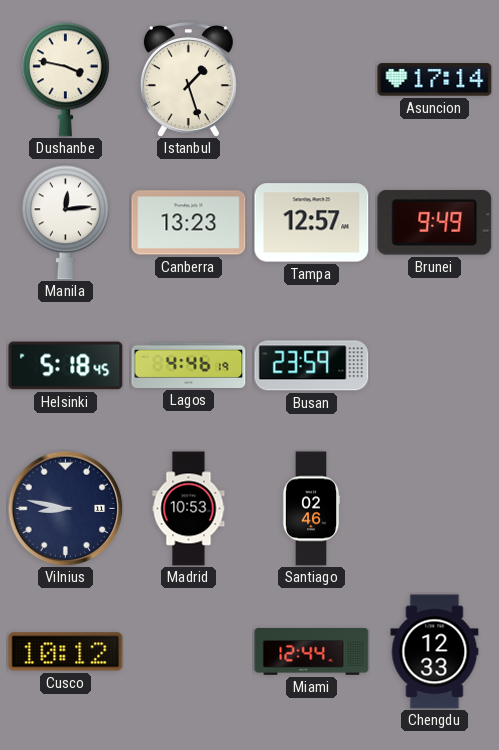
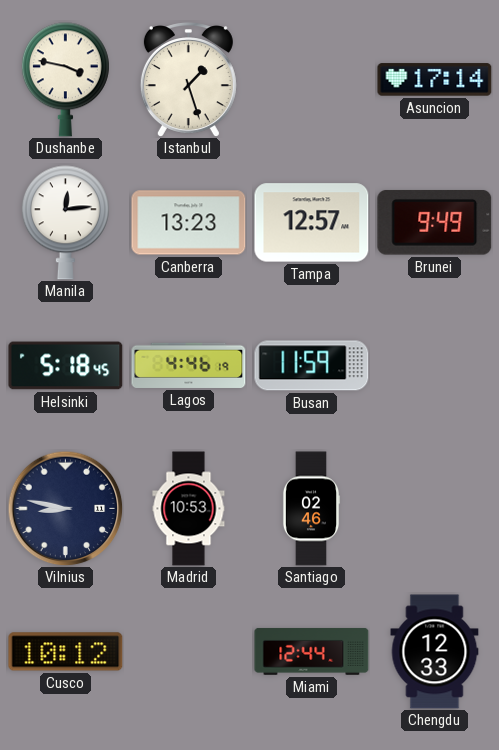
Busan: 23:59 -> 11:59 (312, 366)
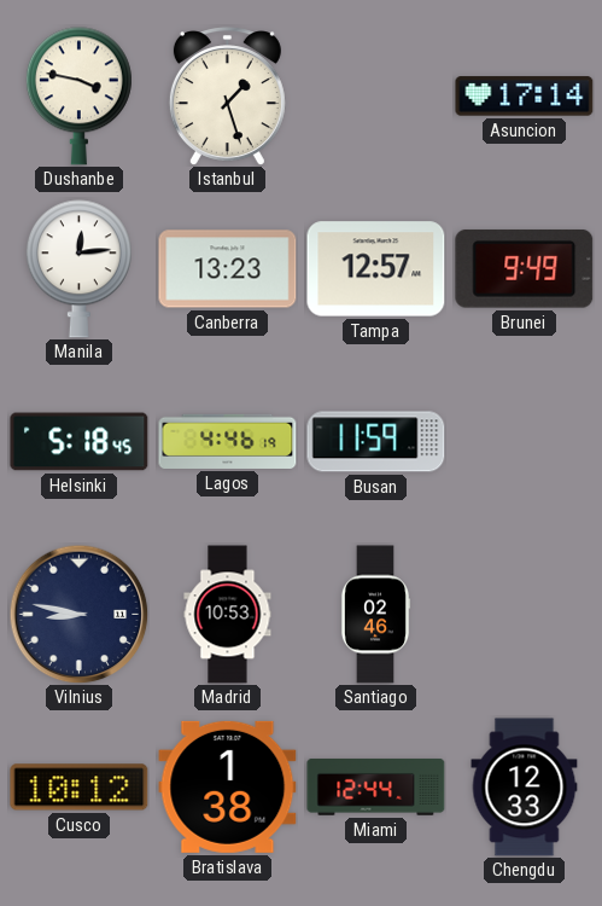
Bratislava: none -> 1:38 (228, 786)
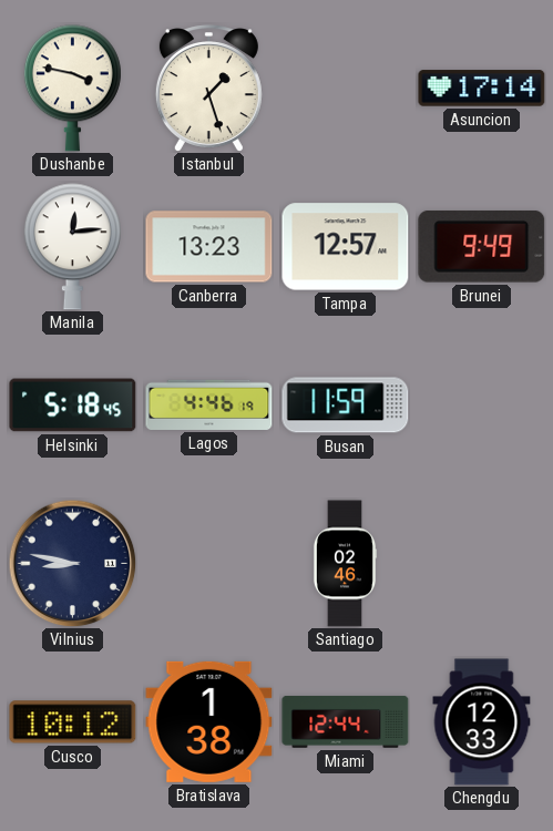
Madrid: 10:53 -> none (228, 615)
